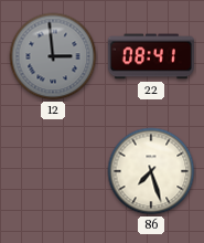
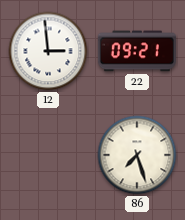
12 dial: grey -> white (48, 51)
22: 08:41 -> 09:21 (137, 51)
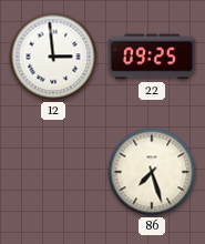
22: 09:21 -> 09:25 (152, 57)
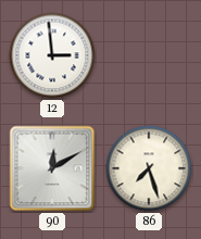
22: 09:25 -> none (152, 57)
90: none -> 12:10 (52, 168)
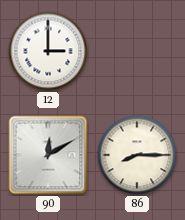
12: 2:59 -> 3:00 (48, 51)
86: 7:27 -> 8:15 (137, 155)
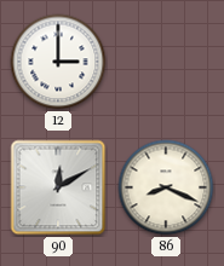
86: 8:15 -> 8:19 (166, 187)
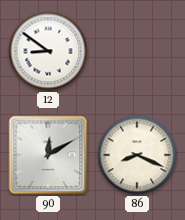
12: 3:00 -> 8:51 (48, 51)
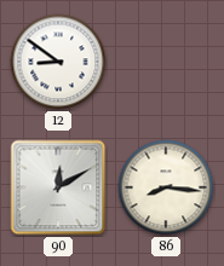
86: 8:19 -> 8:16 (166, 187)
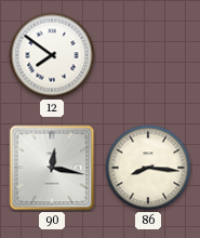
12: 8:51 -> 7:51 (52, 55)
90: 12:10 -> 12:17 (52, 168)
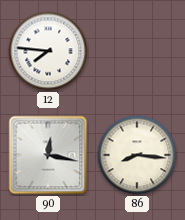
12: 7:51 -> 7:46 (48, 51)
